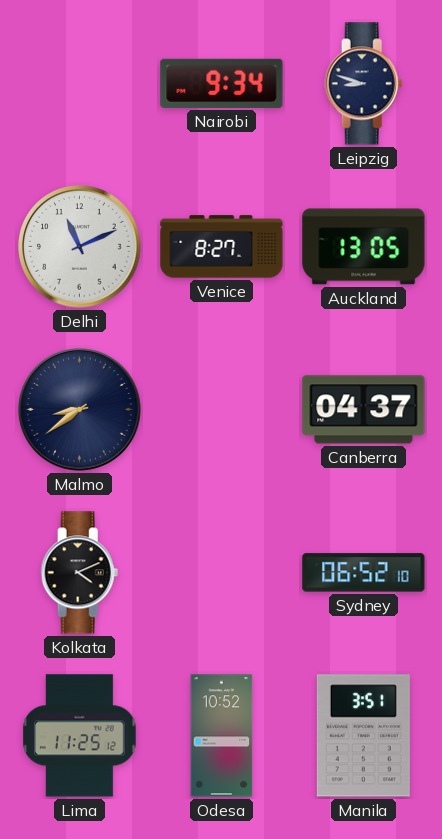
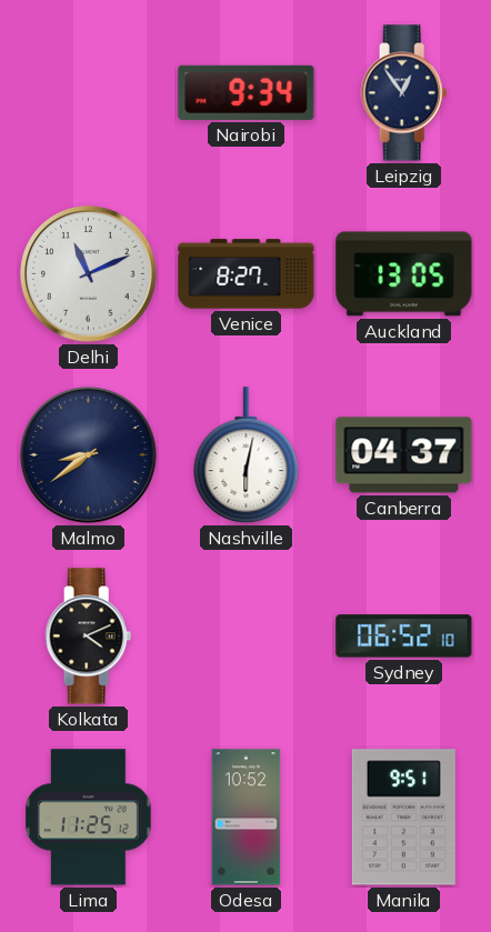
Leipzig: 8:48 -> 12:54 (404, 93)
Nashville: none -> 6:02 (247, 455)
Manila: 3:51 -> 9:51 (403, 818)
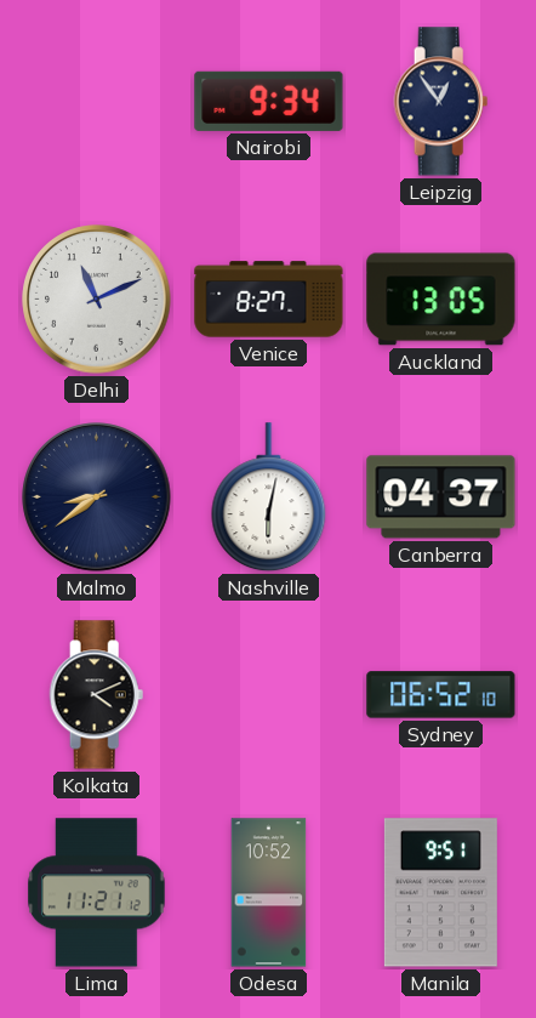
Lima: 11:25 -> 11:21 (97, 893)
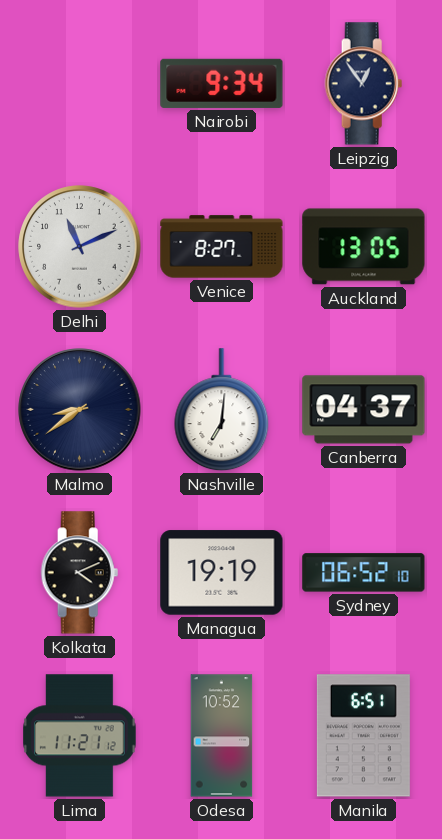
Nashville: 6:02 -> 7:01 (222, 410)
Managua: none -> 19:19 (222, 573)
Manila: 9:51 -> 6:51 (363, 736)
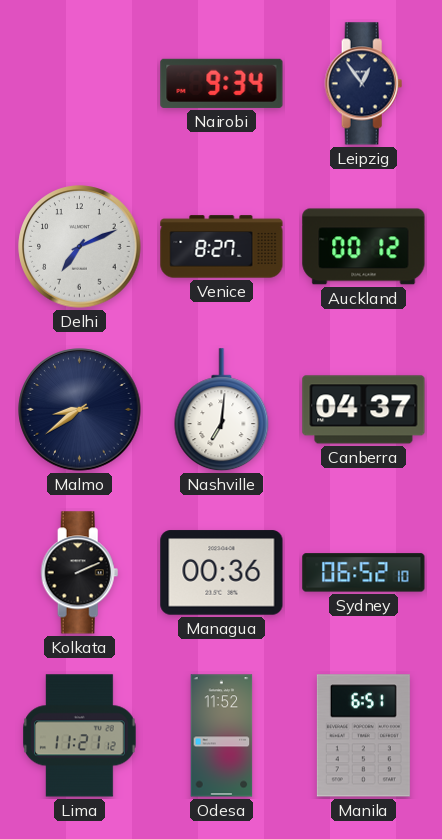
Delhi: 11:11 -> 7:11 (80, 247)
Auckland: 13:05 -> 00:12 (364, 247)
Kolkata: 4:11 -> 2:11 (80, 573)
Managua: 19:19 -> 00:36 (222, 573)
Odesa: 10:52 -> 11:52 (222, 736)
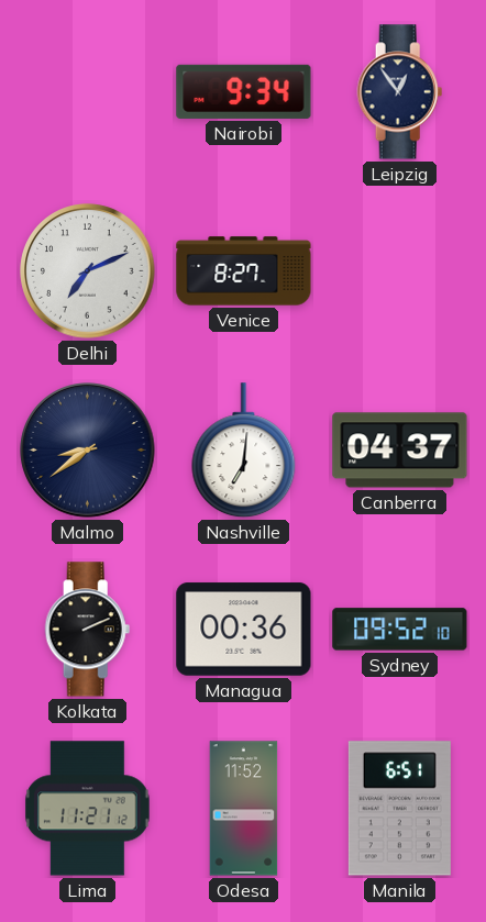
Auckland: 00:12 -> none (364, 247)
Sydney: 06:52 -> 09:52 (400, 630)
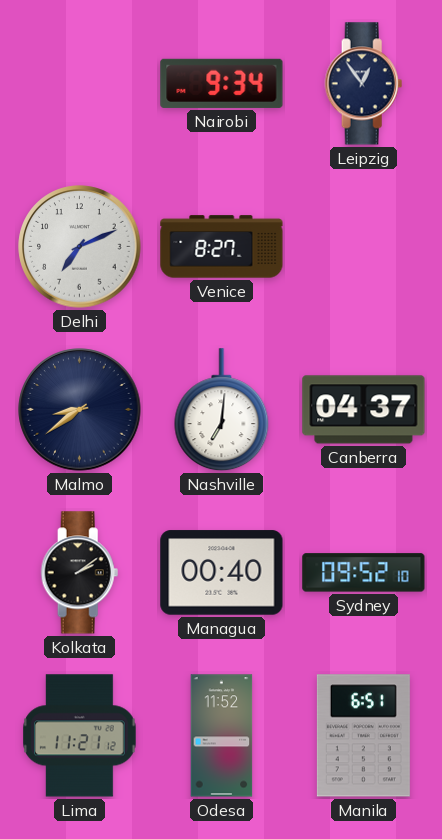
Kolkata: 2:11 -> 2:09 (80, 573)
Managua: 00:36 -> 00:40 (222, 573)
